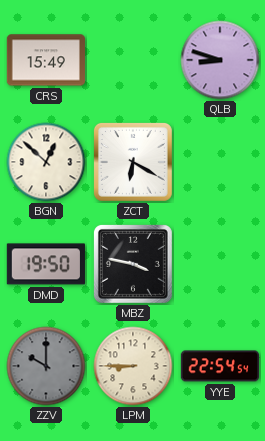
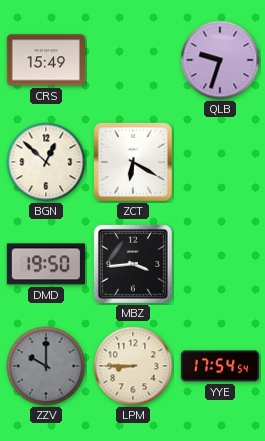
QLB: 8:48 -> 9:33 (220, 60)
MBZ: 3:47 -> 3:44 (133, 264)
YYE: 22:54 -> 17:54 (219, 366)
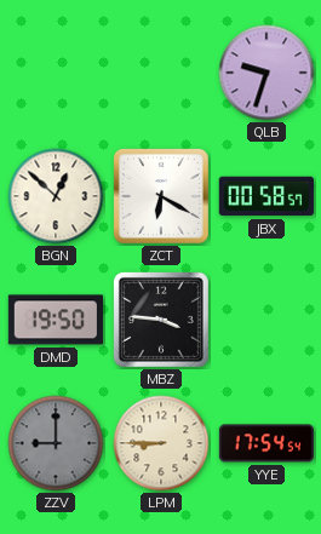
CRS: 15:49 -> none (45, 60)
JBX: none -> 00:58 (266, 196)
MBZ: 3:44 -> 3:46 (161, 320)
ZZV: 10:00 -> 9:00 (56, 443)
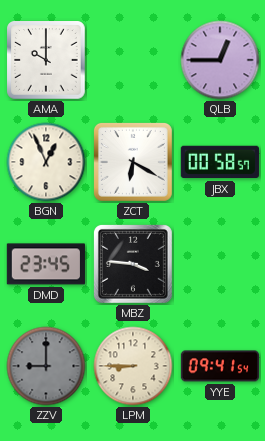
AMA: none -> 10:00 (46, 60)
QLB: 9:33 -> 12:45 (220, 60)
BGN: 12:52 -> 12:56 (46, 162)
DMD: 19:50 -> 23:45 (45, 264)
YYE: 17:54 -> 09:41 (219, 366)
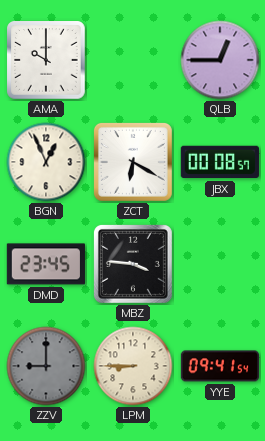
JBX: 00:58 -> 00:08 (220, 162)
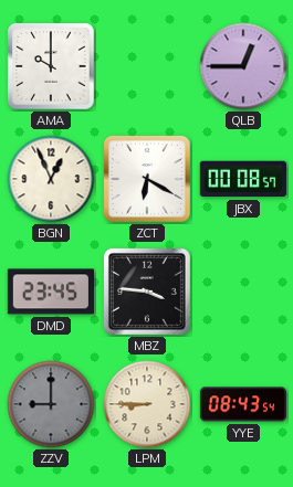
YYE: 09:41 -> 08:43 (242, 404)
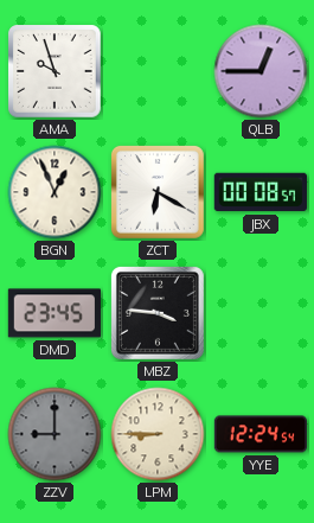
AMA: 10:00 -> 9:57 (55, 71)
YYE: 08:43 -> 12:24 (259, 434)
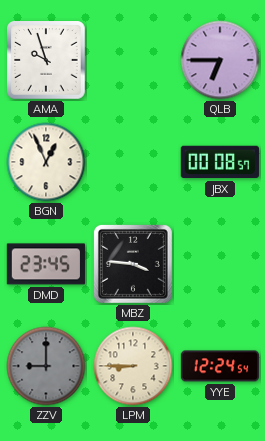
QLB: 12:45 -> 6:45 (220, 60)
ZCT: 6:20 -> none (158, 192)
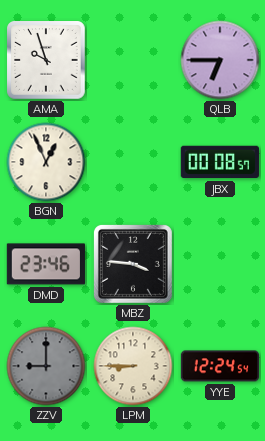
DMD: 23:45 -> 23:46 (45, 264)
